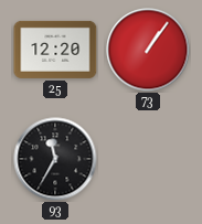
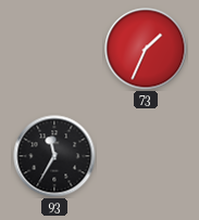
25: 12:20 -> none (55, 50)
73: 1:06 -> 1:34 (146, 49)
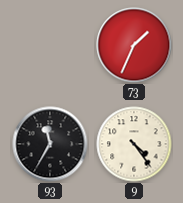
9: none -> 4:24 (134, 144)
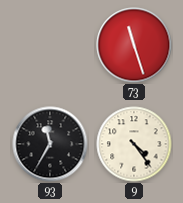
73: 1:34 -> 11:27 (134, 45)
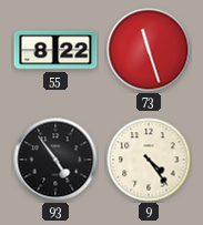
55: none -> 8:22 (55, 50)
93: 11:35 -> 4:54 (55, 160)
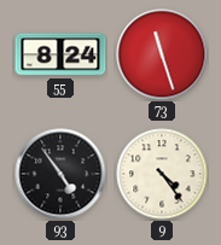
55: 8:22 -> 8:24 (60, 54)
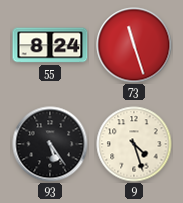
93: 4:54 -> 5:24 (50, 144)
9: 4:24 -> 4:27 (134, 144)
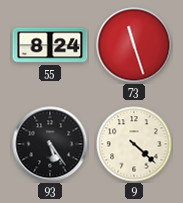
9: 4:27 -> 4:22 (134, 144)
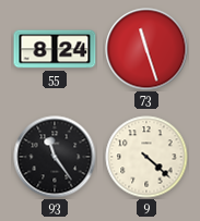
93: 5:24 -> 11:24 (55, 157)
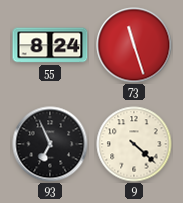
93: 11:24 -> 6:56 (50, 144)
